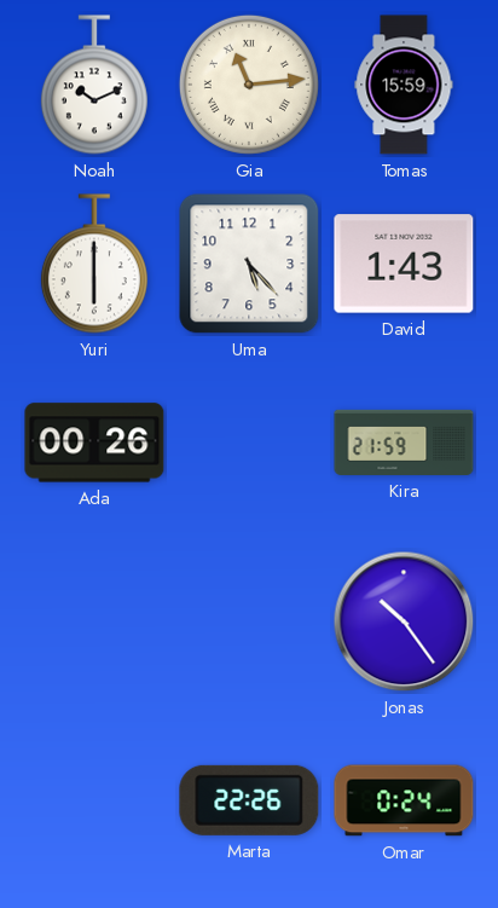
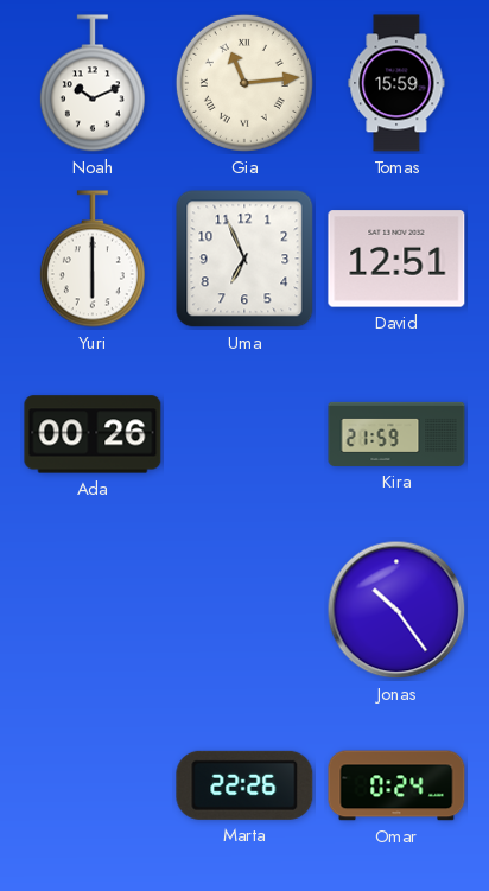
Uma: 5:23 -> 6:56 (244, 259)
David: 1:43 -> 12:51 (396, 259)
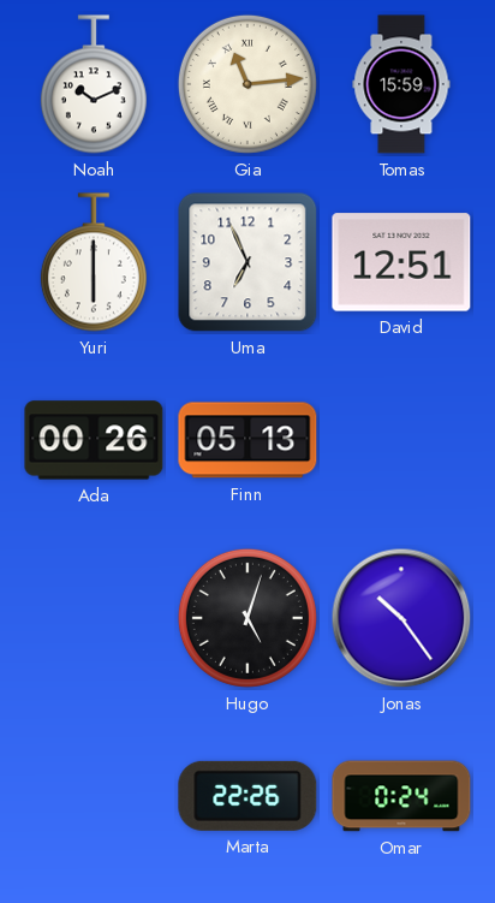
Finn: none -> 05:13 (247, 440)
Kira: 21:59 -> none (396, 434)
Hugo: none -> 5:03 (247, 618)
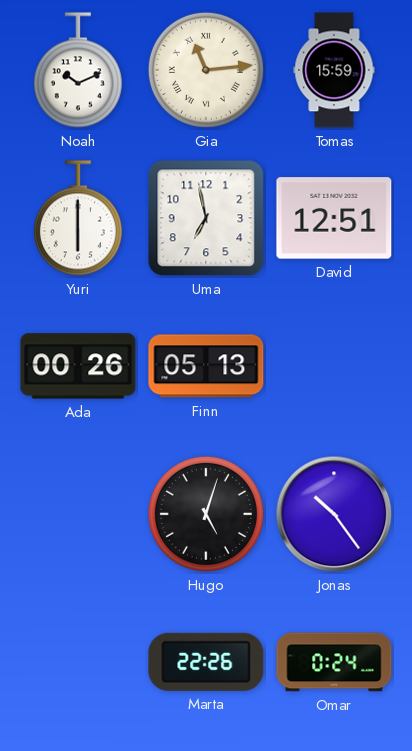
Uma: 6:56 -> 6:58 (206, 218)
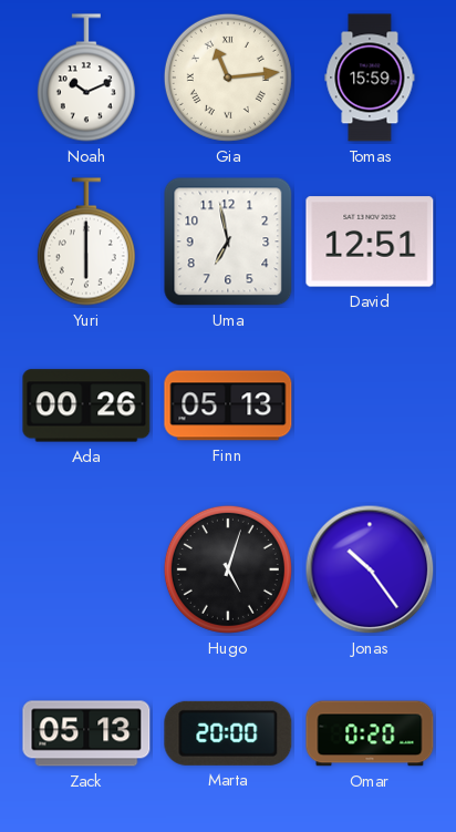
Zack: none -> 05:13 (86, 733)
Marta: 22:26 -> 20:00 (228, 733)
Omar: 0:24 -> 0:20 (370, 733)
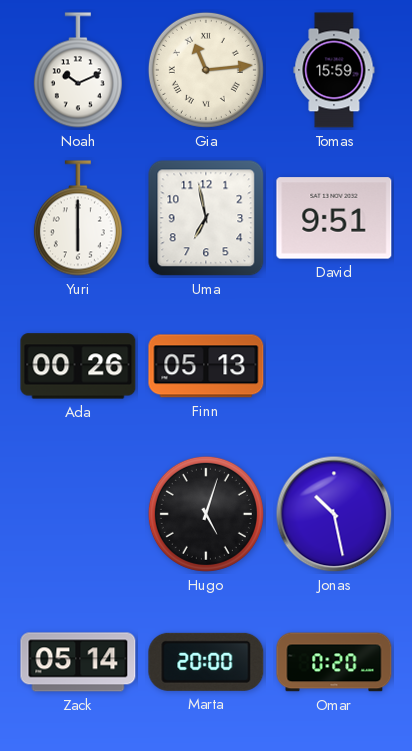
David: 12:51 -> 9:51 (334, 218)
Jonas: 10:24 -> 10:28 (334, 514)
Zack: 05:13 -> 05:14 (78, 662)
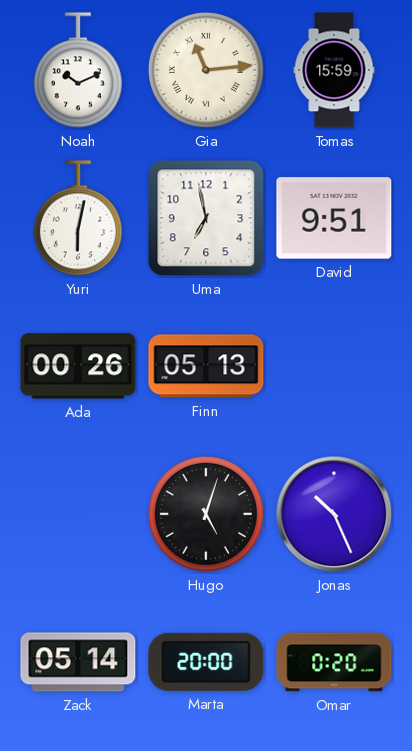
Yuri: 6:00 -> 6:02 (78, 218)
Jonas: 10:28 -> 10:26 (334, 514)
